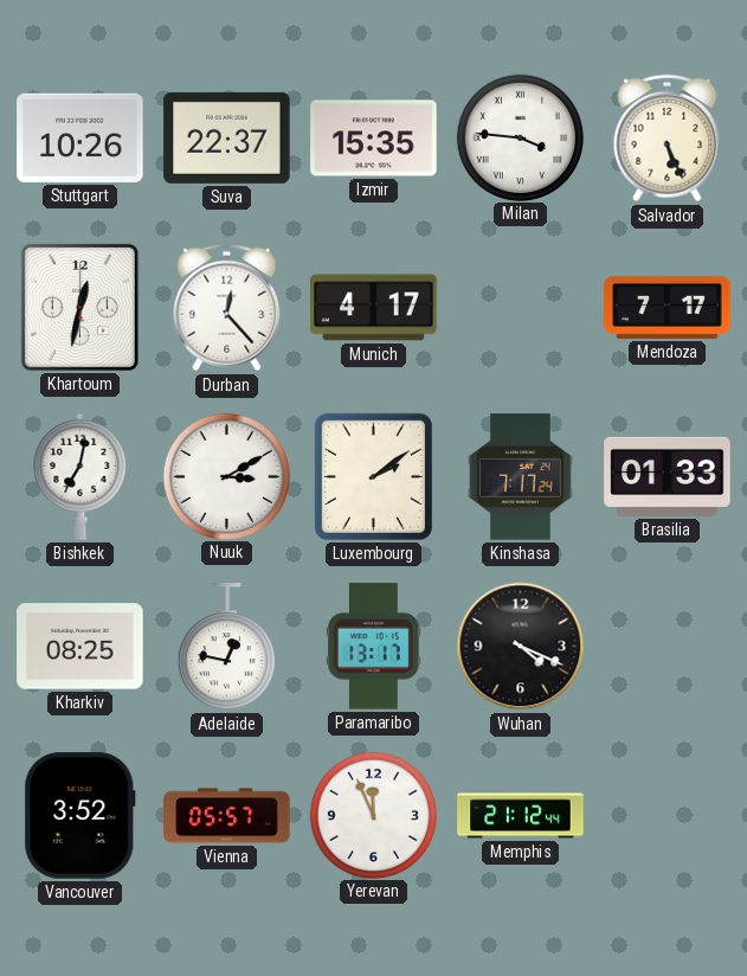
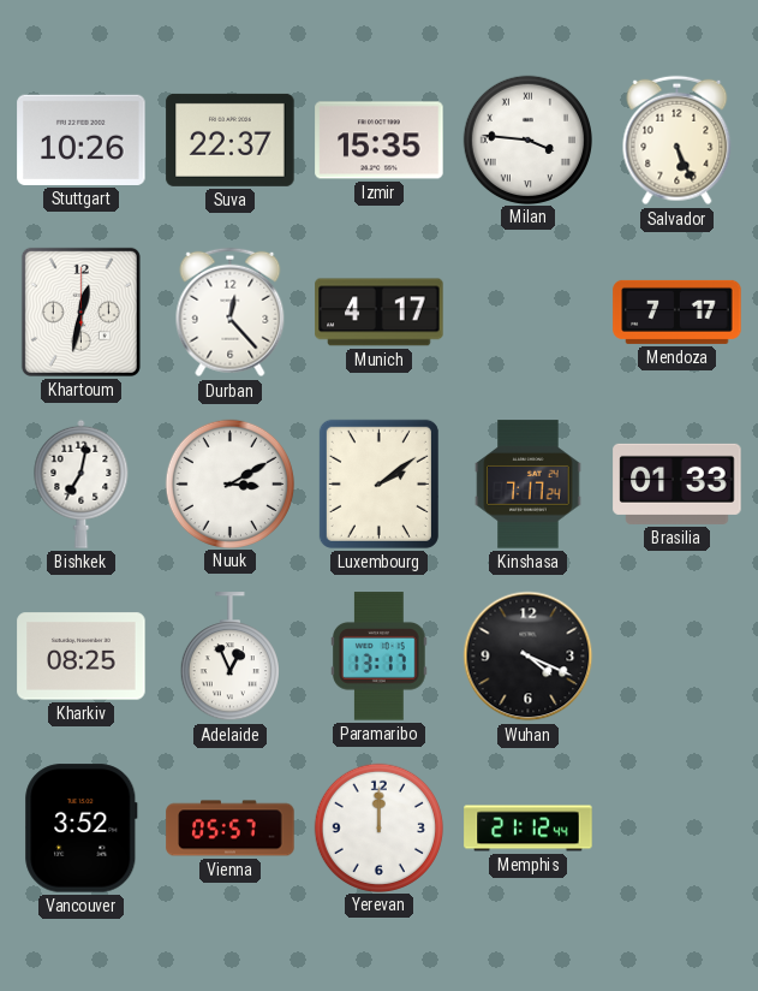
Adelaide: 12:47 -> 12:56 (229, 657)
Yerevan: 11:56 -> 12:00 (378, 827)
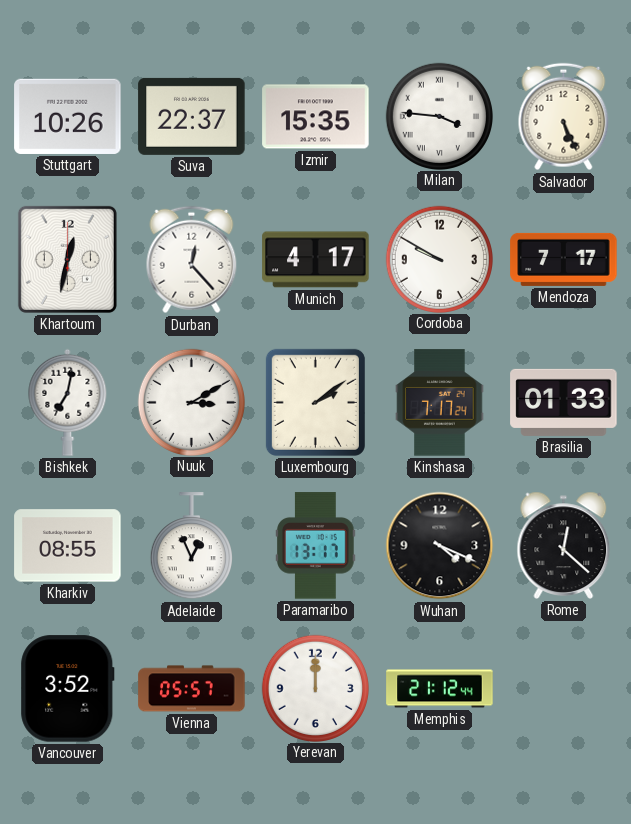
Cordoba: none -> 9:50 (439, 259)
Kharkiv: 08:25 -> 08:55 (68, 546)
Rome: none -> 12:22 (564, 545)
